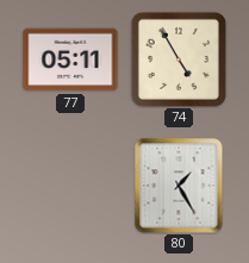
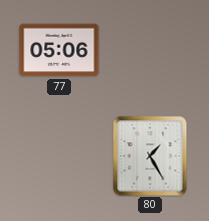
77: 05:11 -> 05:06 (59, 50)
74: 4:55 -> none (179, 60)
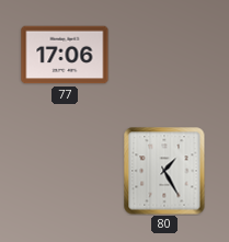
77: 05:06 -> 17:06 (65, 55)
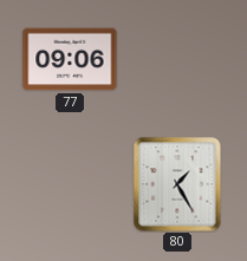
77: 17:06 -> 09:06 (70, 59)
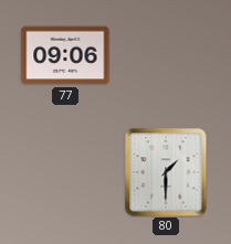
80: 1:25 -> 1:30 (166, 172)
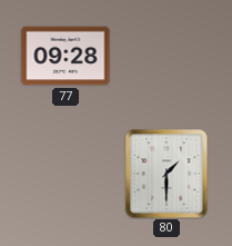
77: 09:06 -> 09:28 (65, 56)
